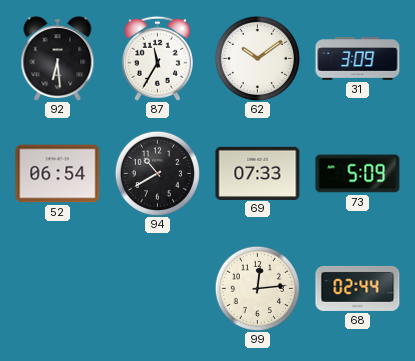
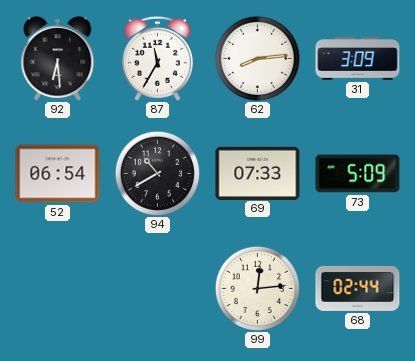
62: 10:09 -> 8:14 (257, 58)
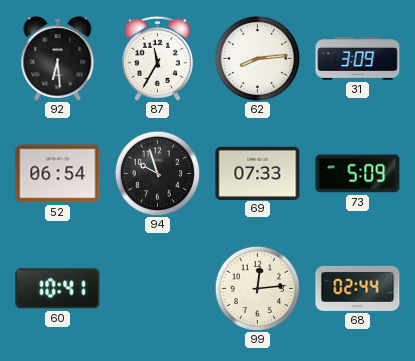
94: 10:40 -> 9:57 (157, 173)
60: none -> 10:41 (58, 289)
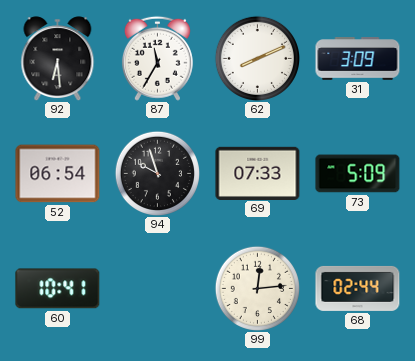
62: 8:14 -> 8:11 (257, 58)
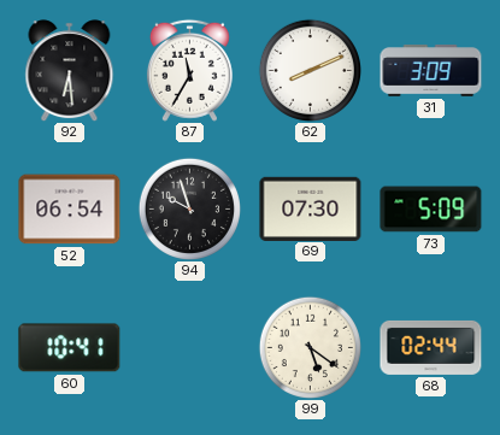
69: 07:33 -> 07:30 (311, 208)
99: 12:14 -> 5:21 (310, 347)
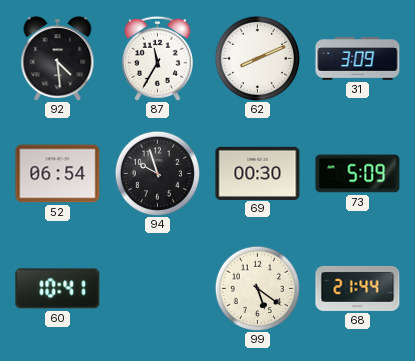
92: 6:29 -> 4:29 (58, 59)
69: 07:30 -> 00:30 (258, 173)
68: 02:44 -> 21:44 (358, 288)
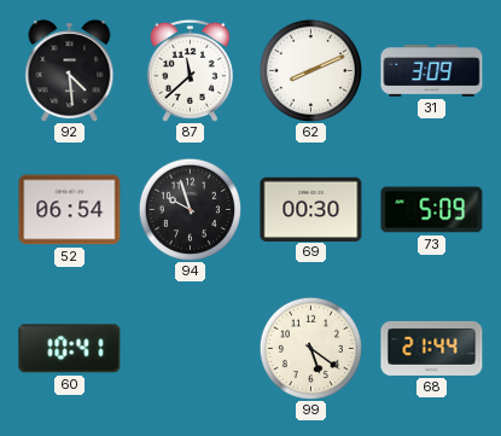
87: 11:35 -> 11:38 (190, 70)
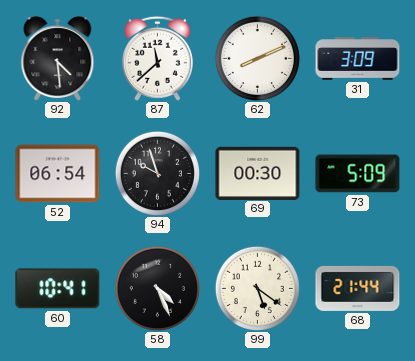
58: none -> 4:26 (157, 288)
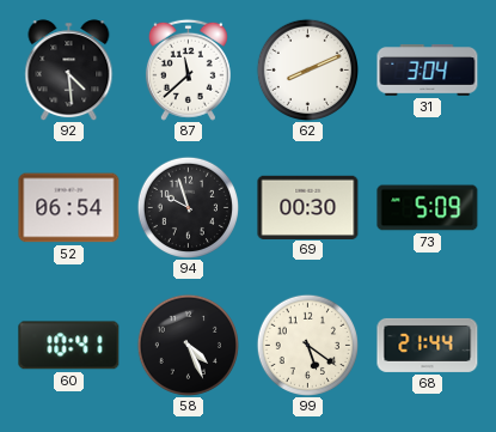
31: 3:09 -> 3:04 (428, 71)
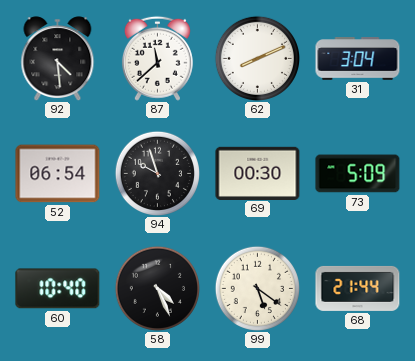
60: 10:41 -> 10:40 (58, 289)
